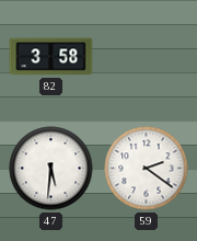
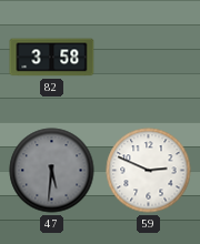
47 dial: white -> grey (52, 171)
59: 2:21 -> 2:49 (149, 171)
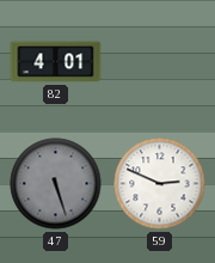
82: 3:58 -> 4:01 (56, 62)
47: 5:31 -> 5:27 (56, 184)
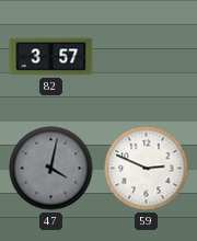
82: 4:01 -> 3:57 (51, 57)
47: 5:27 -> 4:02 (51, 169)
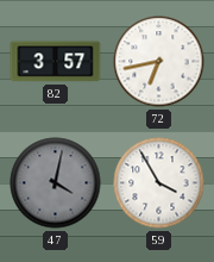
72: none -> 6:43 (159, 62)
59: 2:49 -> 3:55 (159, 183)
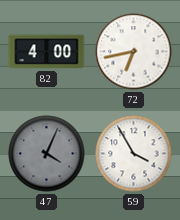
82: 3:57 -> 4:00 (47, 52)
47: 4:02 -> 4:04 (47, 154)
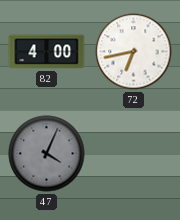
59: 3:55 -> none (134, 154)
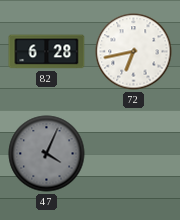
82: 4:00 -> 6:28 (47, 52)
